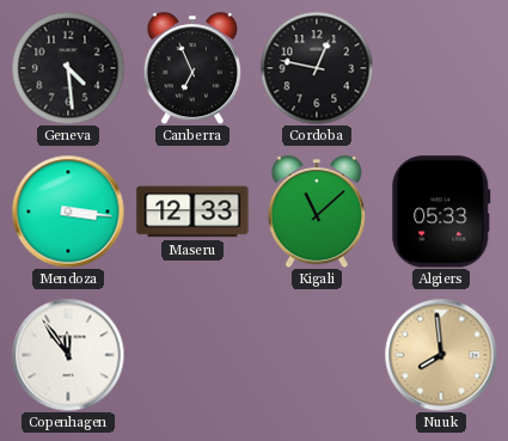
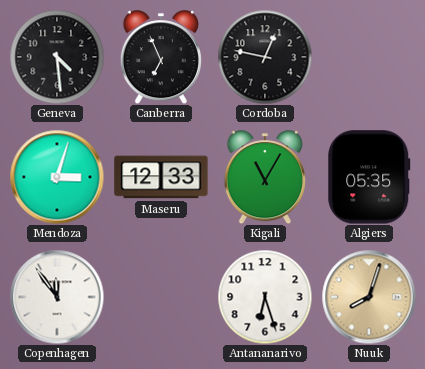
Mendoza: 3:16 -> 3:03 (57, 177)
Kigali: 11:08 -> 11:05 (265, 177)
Algiers: 05:33 -> 05:35 (369, 177)
Antananarivo: none -> 6:27 (265, 297)
Nuuk: 7:59 -> 8:03 (369, 297)
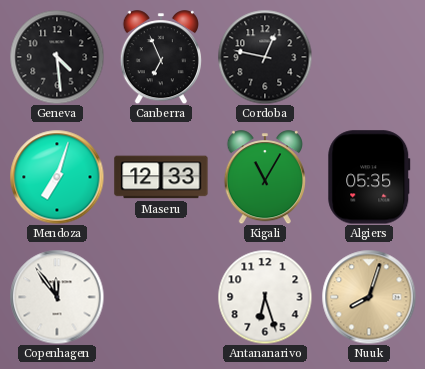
Mendoza: 3:03 -> 7:03 (57, 177)
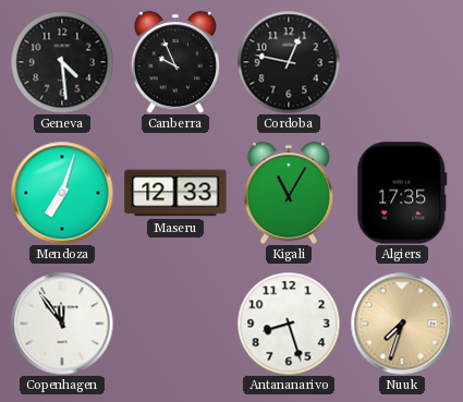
Canberra: 6:56 -> 9:56 (175, 62)
Algiers: 05:35 -> 17:35 (402, 193)
Antananarivo: 6:27 -> 8:27 (289, 324)
Nuuk: 8:03 -> 7:33 (402, 324)
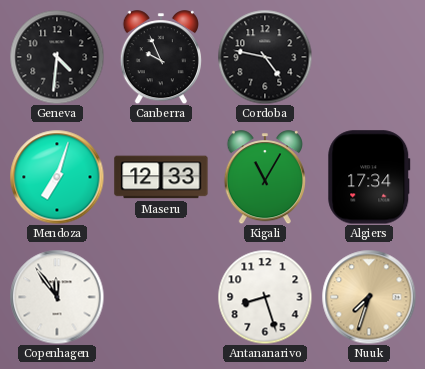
Geneva: 4:29 -> 4:31 (57, 57)
Cordoba: 12:47 -> 4:47 (265, 57)
Algiers: 17:35 -> 17:34 (369, 177)
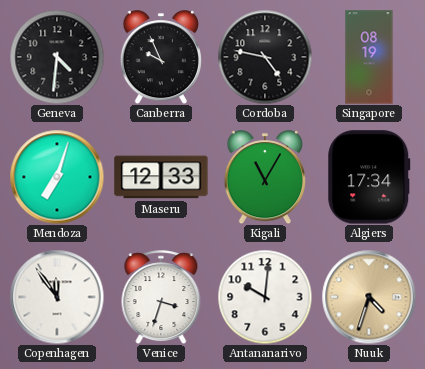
Singapore: none -> 08:19 (369, 57)
Venice: none -> 3:33 (161, 297)
Antananarivo: 8:27 -> 10:01 (265, 297)
Nuuk: 7:33 -> 4:33 (369, 297)
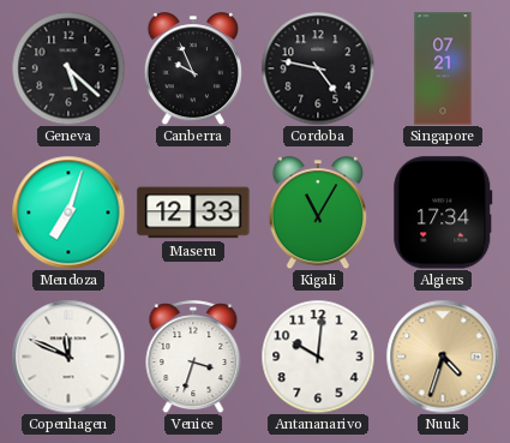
Geneva: 4:31 -> 5:22 (68, 68)
Singapore: 08:19 -> 07:21 (443, 68)
Copenhagen: 11:54 -> 11:49 (68, 357)
